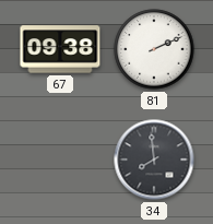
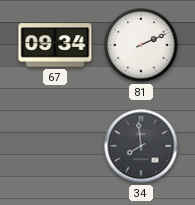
67: 09:38 -> 09:34 (55, 45)
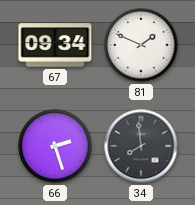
81: 2:11 -> 1:49 (141, 45)
66: none -> 2:27 (55, 146)
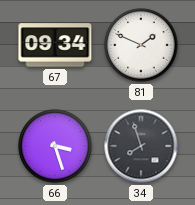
66: 2:27 -> 3:27 (55, 146)
34: 7:59 -> 7:57 (141, 146)
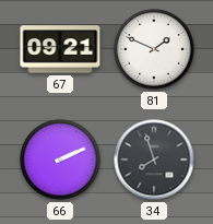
67: 09:34 -> 09:21 (60, 49)
66: 3:27 -> 2:11 (60, 160)
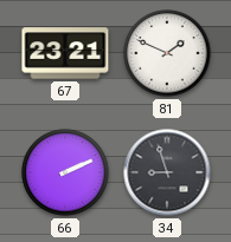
67: 09:21 -> 23:21 (65, 53)
34: 7:57 -> 8:57 (167, 172)
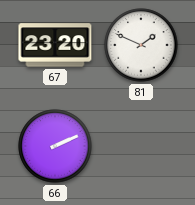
67: 23:21 -> 23:20 (55, 45)
34: 8:57 -> none (167, 172)
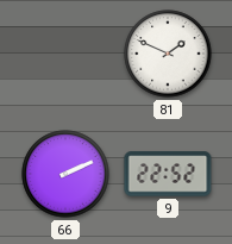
67: 23:20 -> none (55, 45)
9: none -> 22:52 (168, 174)
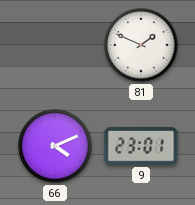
66: 2:11 -> 4:11 (55, 146)
9: 22:52 -> 23:01 (141, 146)
